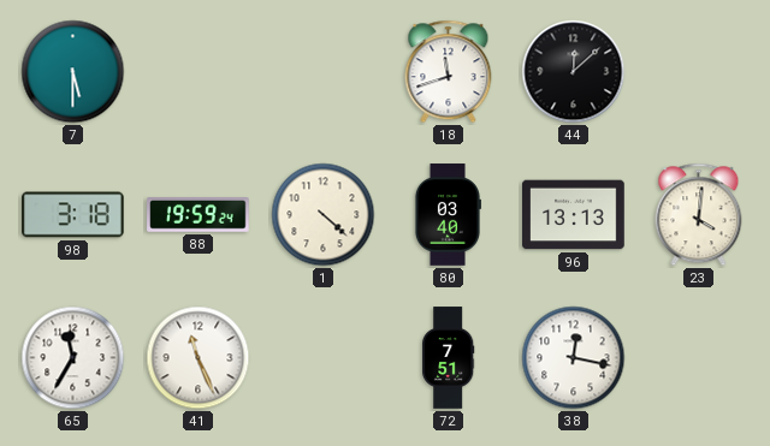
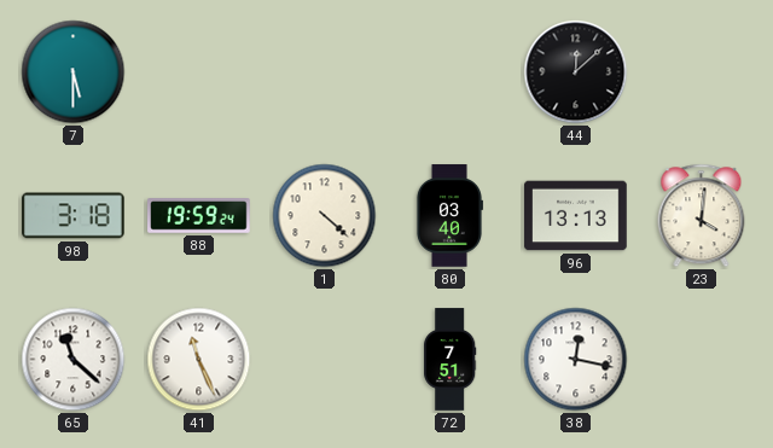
18: 11:42 -> none (449, 72)
65: 11:35 -> 11:22 (74, 360)
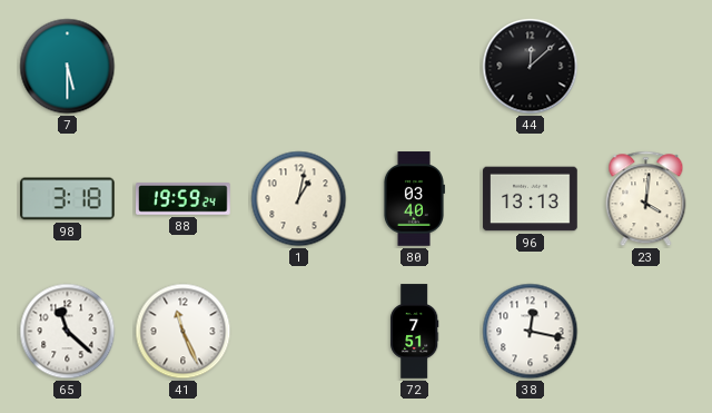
1: 4:22 -> 1:02 (299, 199)
